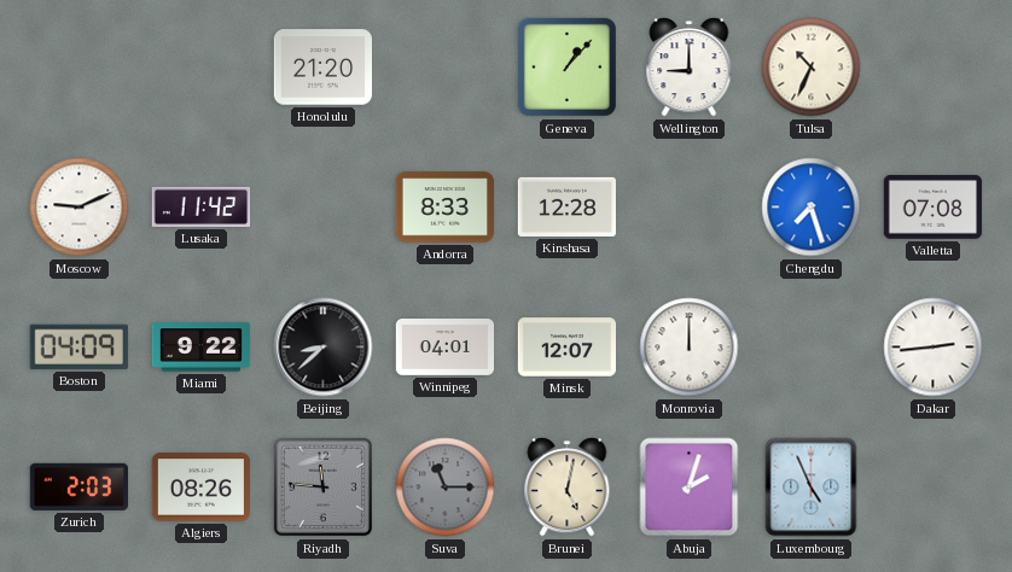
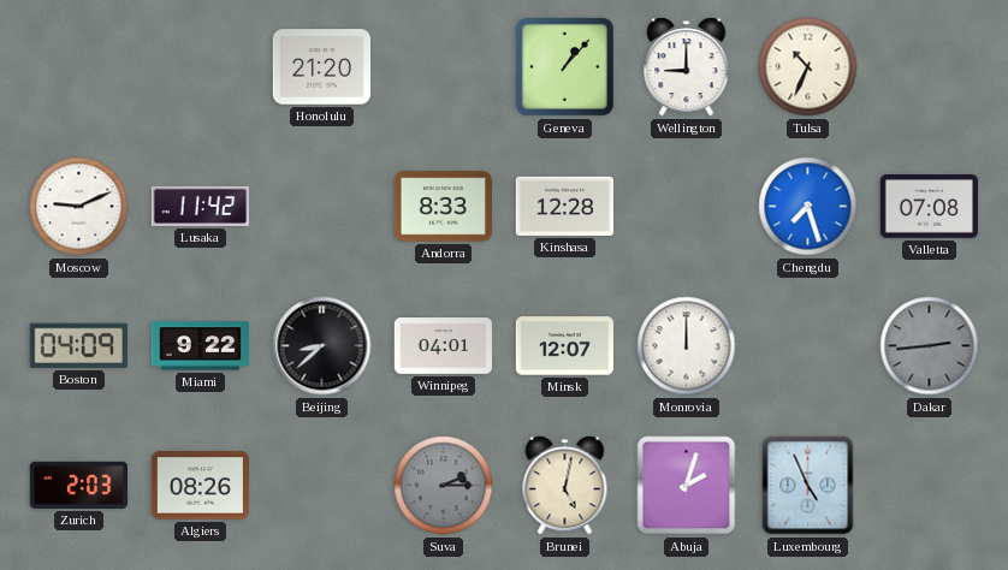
Dakar dial: white -> grey (930, 346)
Riyadh: 11:46 -> none (322, 486)
Suva: 11:15 -> 2:15 (444, 486)
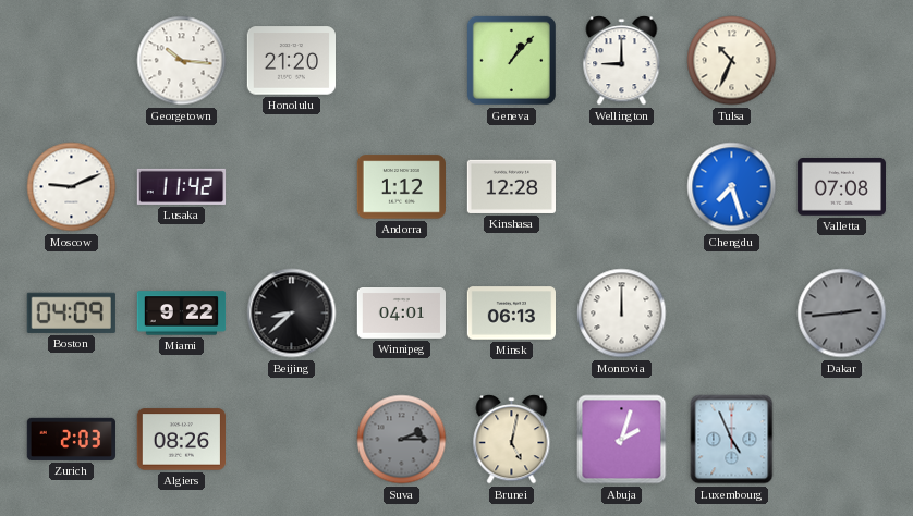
Georgetown: none -> 10:16 (182, 61)
Andorra: 8:33 -> 1:12 (401, 187)
Minsk: 12:07 -> 06:13 (511, 314)
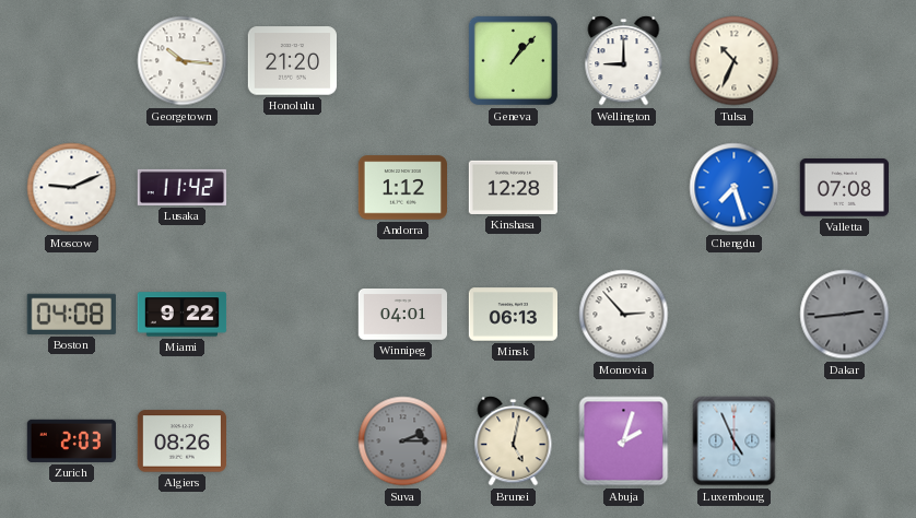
Boston: 04:09 -> 04:08 (71, 314)
Beijing: 8:38 -> none (292, 314)
Monrovia: 12:00 -> 2:53 (624, 315)
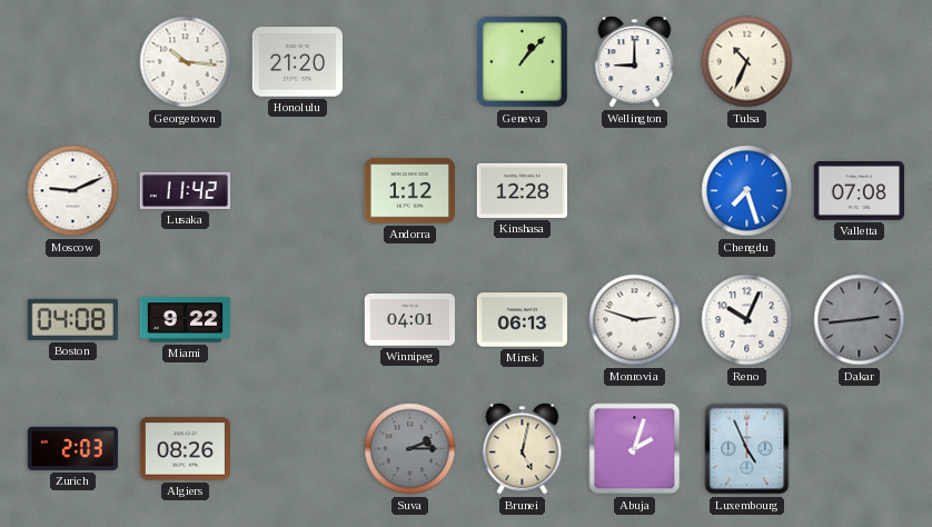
Monrovia: 2:53 -> 2:48 (635, 320)
Reno: none -> 10:04 (747, 320)
